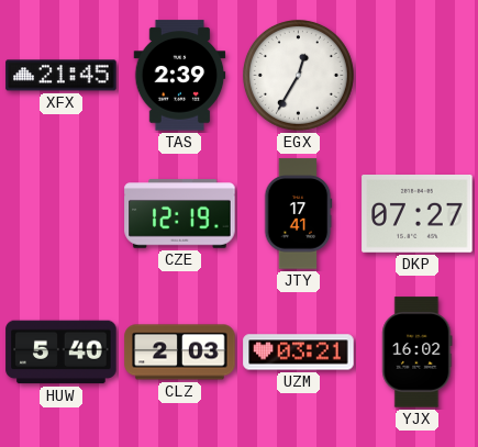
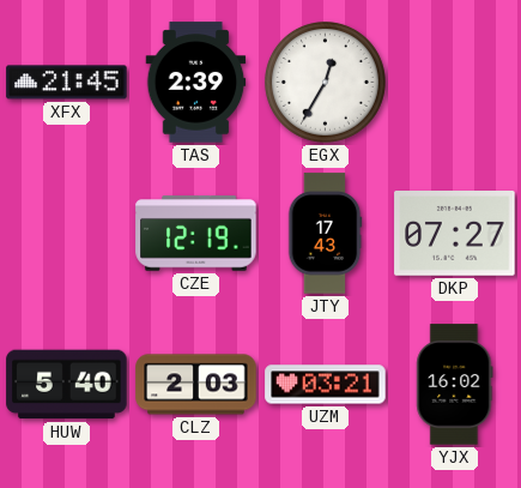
JTY: 17:41 -> 17:43 (325, 234)
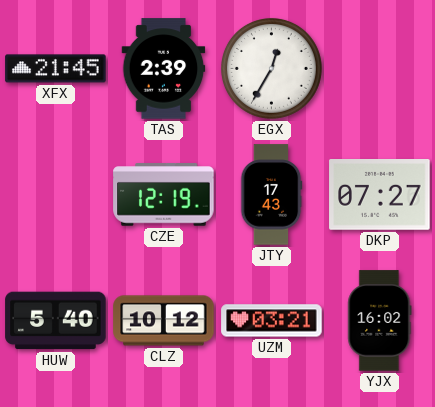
CLZ: 2:03 -> 10:12 (164, 321)
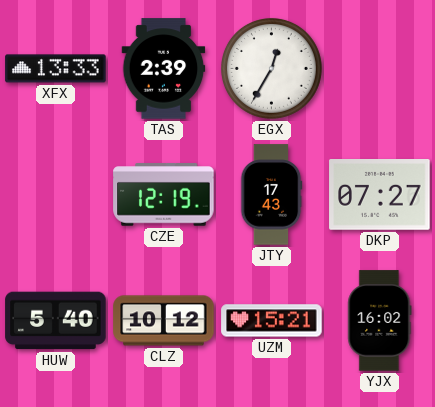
XFX: 21:45 -> 13:33 (56, 69)
UZM: 03:21 -> 15:21 (272, 321)
